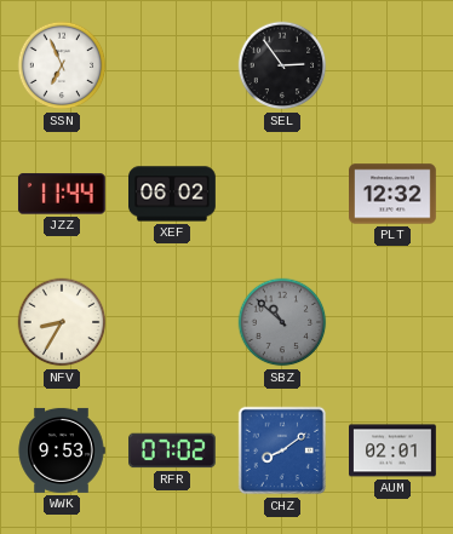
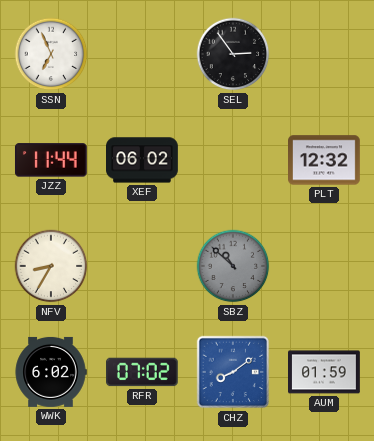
WWK: 9:53 -> 6:02 (51, 372)
AUM: 02:01 -> 01:59 (325, 372)
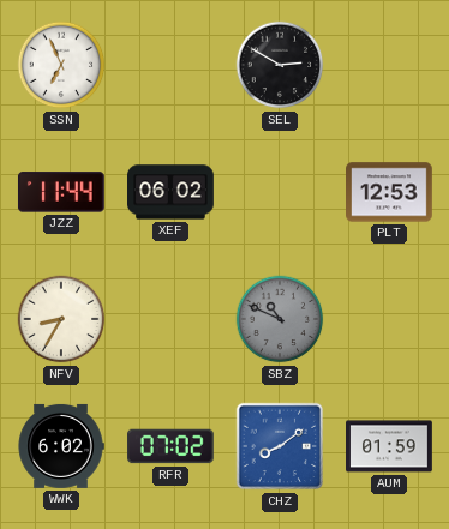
SEL: 2:54 -> 2:50 (280, 65)
PLT: 12:32 -> 12:53 (390, 192)
SBZ: 10:52 -> 10:49 (280, 319)
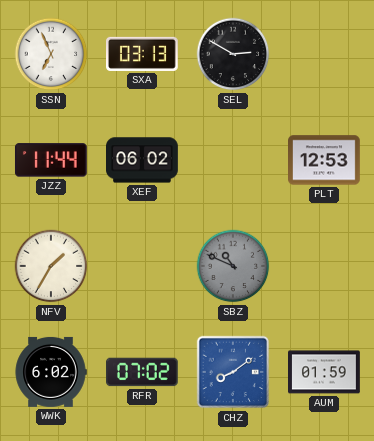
SXA: none -> 03:13 (143, 54)
NFV: 8:35 -> 1:35 (51, 266)
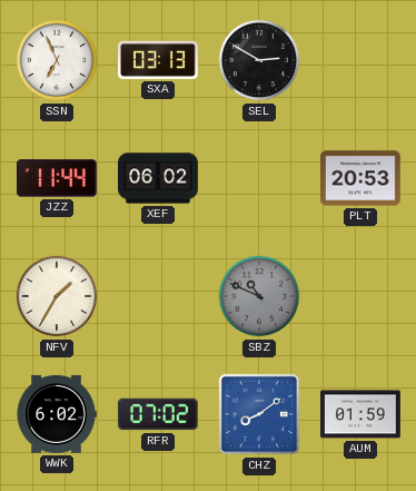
PLT: 12:53 -> 20:53 (361, 178)
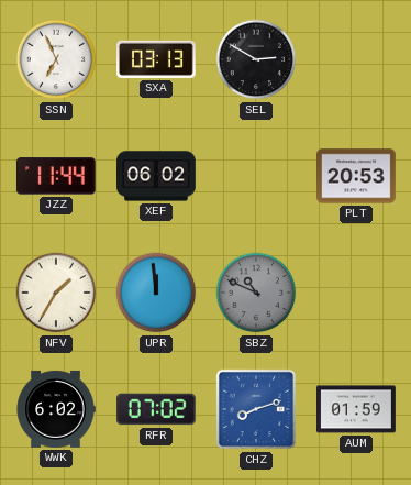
UPR: none -> 11:59 (156, 293)
CHZ: 8:09 -> 8:12 (256, 409)
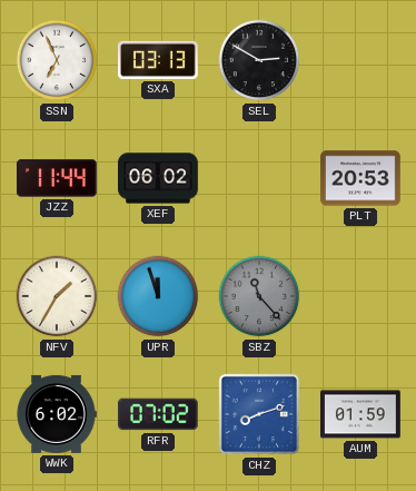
UPR: 11:59 -> 11:57 (158, 296)
SBZ: 10:49 -> 11:23 (259, 296)
